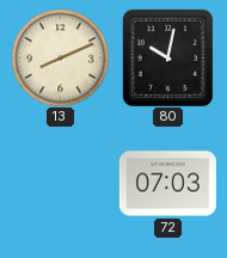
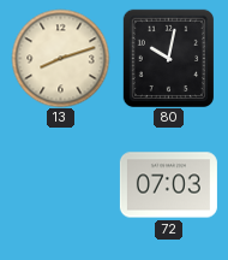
13: 8:11 -> 8:12 (60, 58)
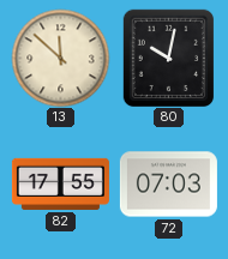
13: 8:12 -> 11:52 (60, 58)
82: none -> 17:55 (60, 183)
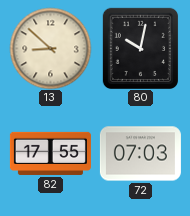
13: 11:52 -> 8:52 (50, 48)
